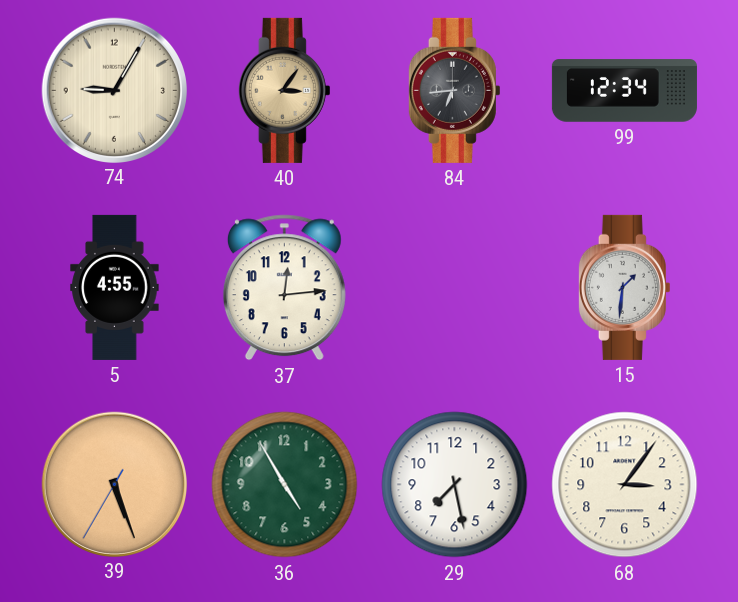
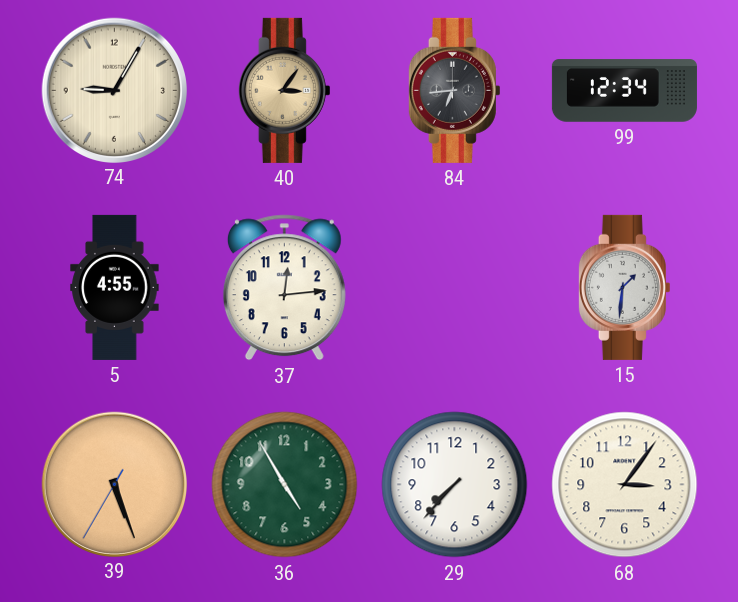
29: 7:28 -> 7:37 (455, 485)
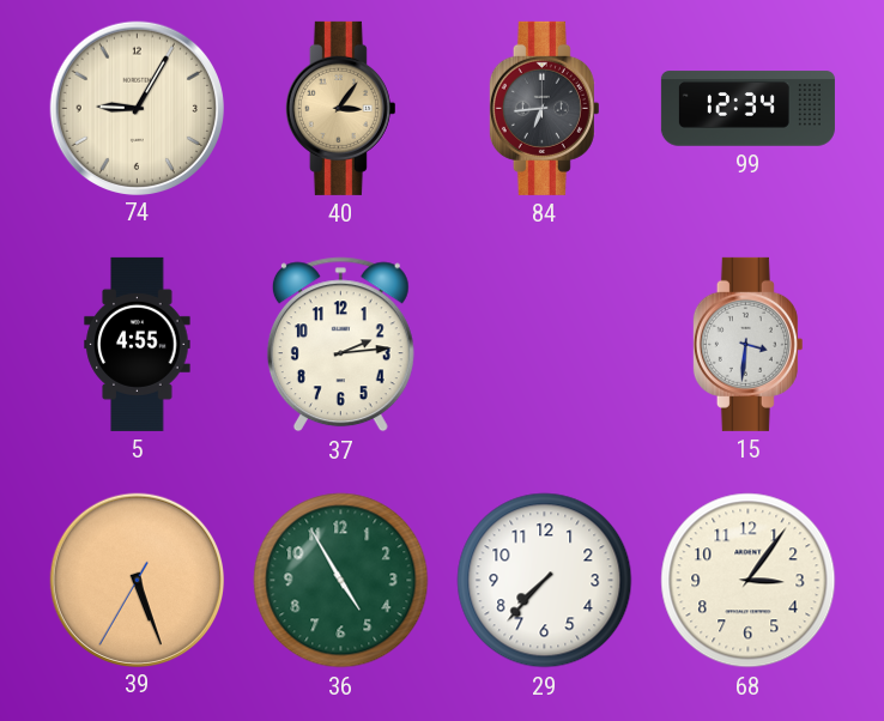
37: 12:14 -> 2:14 (340, 345)
15: 1:31 -> 3:31 (747, 344)
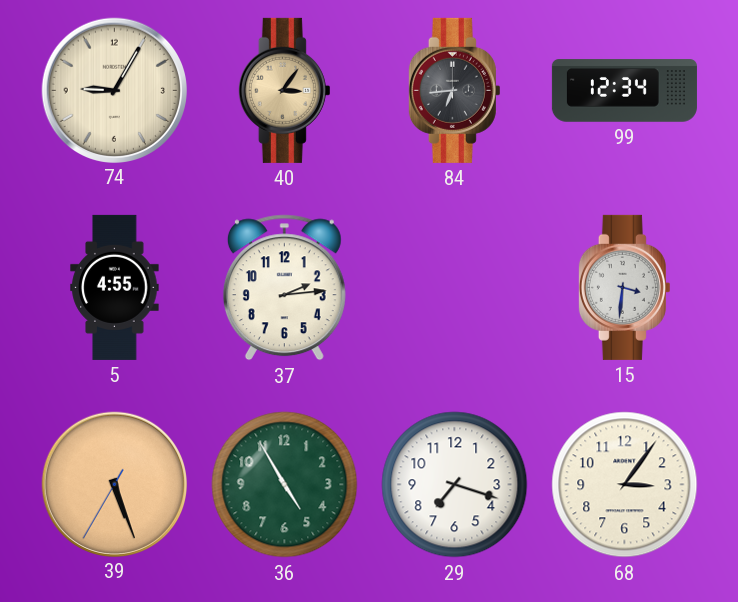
29: 7:37 -> 7:18 (455, 485)
